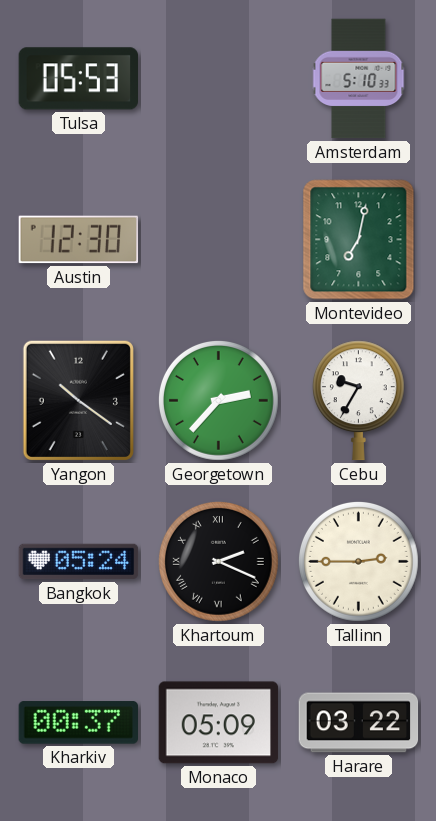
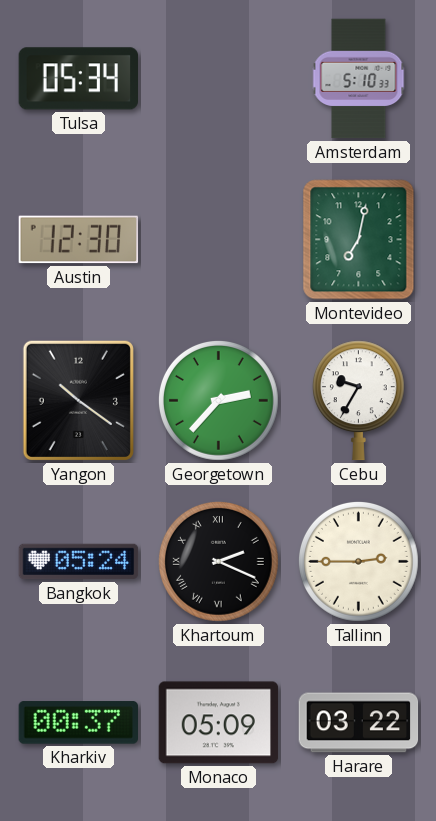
Tulsa: 05:53 -> 05:34 (79, 79)
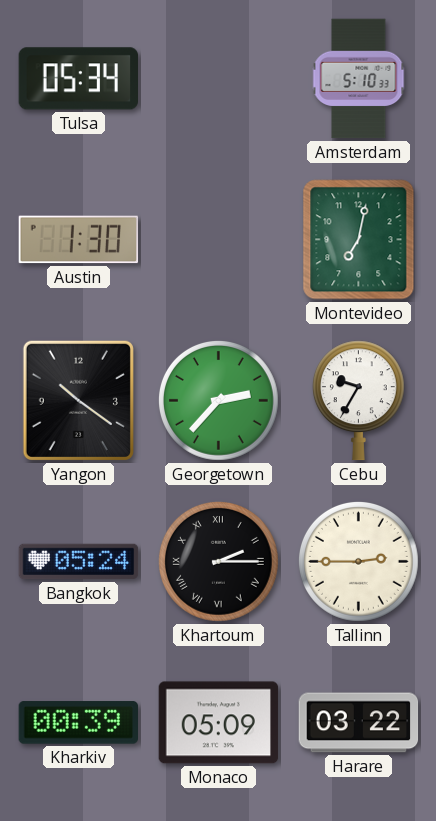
Austin: 12:30 -> 1:30 (79, 240)
Khartoum: 2:19 -> 2:15 (218, 561)
Kharkiv: 00:37 -> 00:39 (79, 723)
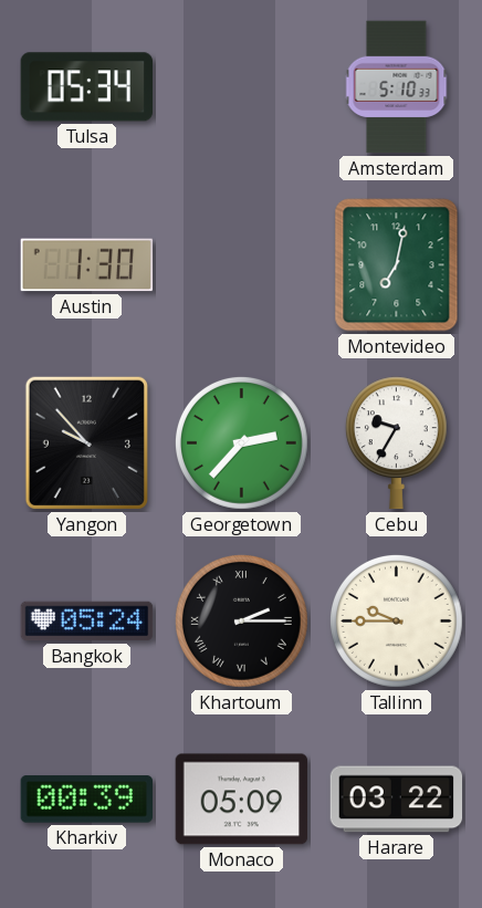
Yangon: 10:21 -> 9:53 (86, 442)
Tallinn: 2:45 -> 9:45 (396, 620)
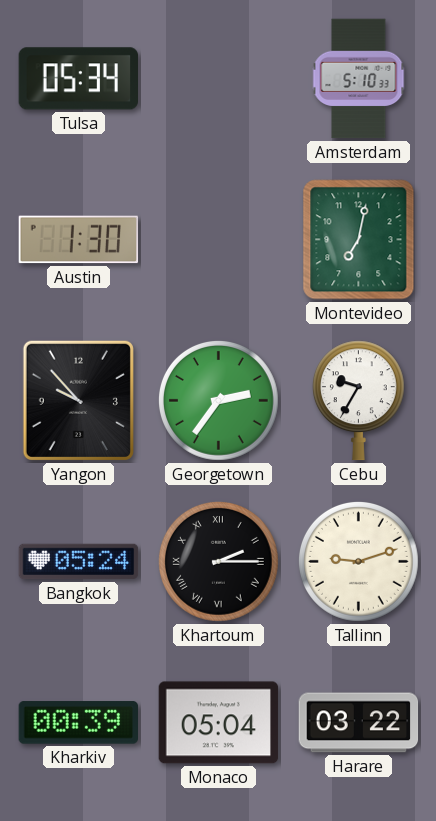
Georgetown: 2:37 -> 2:36 (218, 400)
Tallinn: 9:45 -> 9:12 (358, 561)
Monaco: 05:09 -> 05:04 (219, 723)
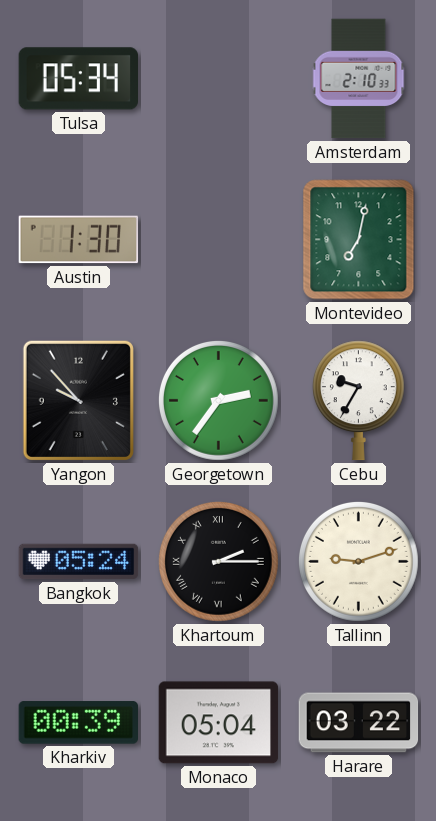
Amsterdam: 5:10 -> 2:10 (359, 79)
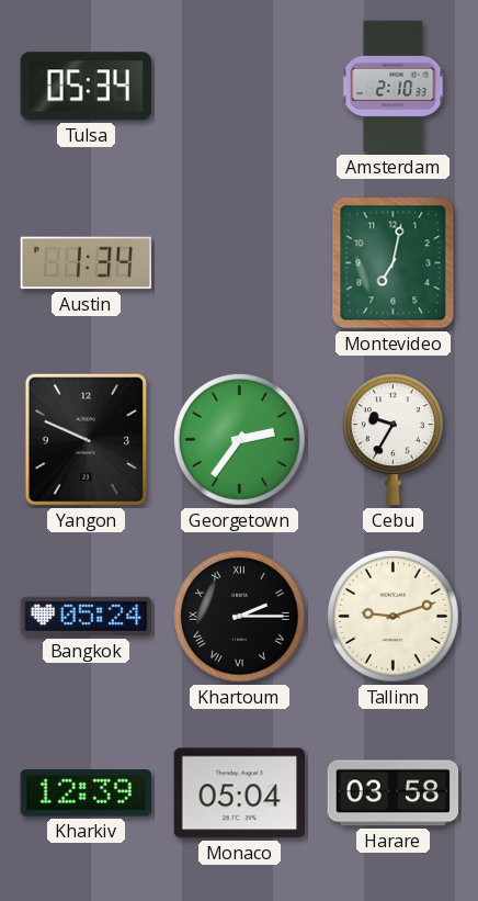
Austin: 1:30 -> 1:34 (87, 263)
Yangon: 9:53 -> 9:49 (86, 439)
Kharkiv: 00:39 -> 12:39 (87, 793)
Harare: 03:22 -> 03:58 (394, 793)
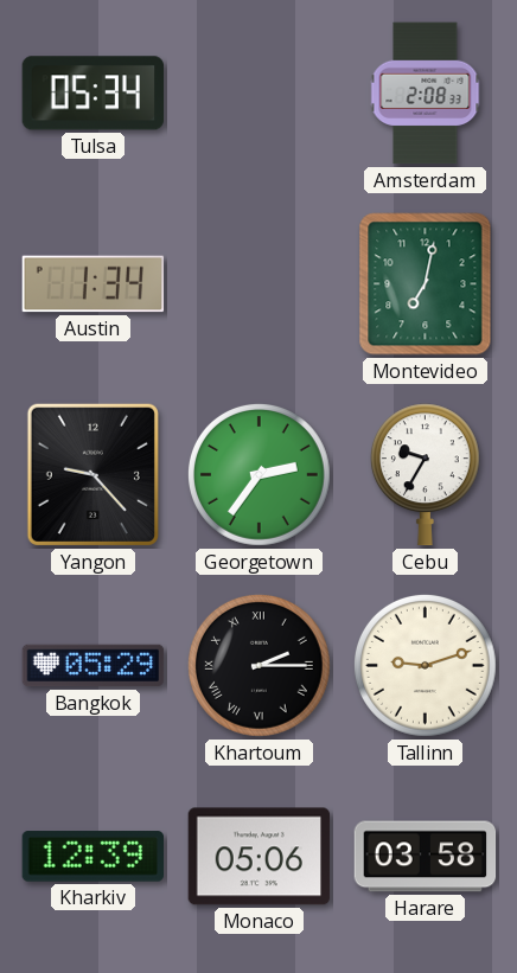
Amsterdam: 2:10 -> 2:08 (426, 94)
Yangon: 9:49 -> 9:23 (92, 474)
Bangkok: 05:24 -> 05:29 (94, 666)
Monaco: 05:04 -> 05:06 (260, 857)
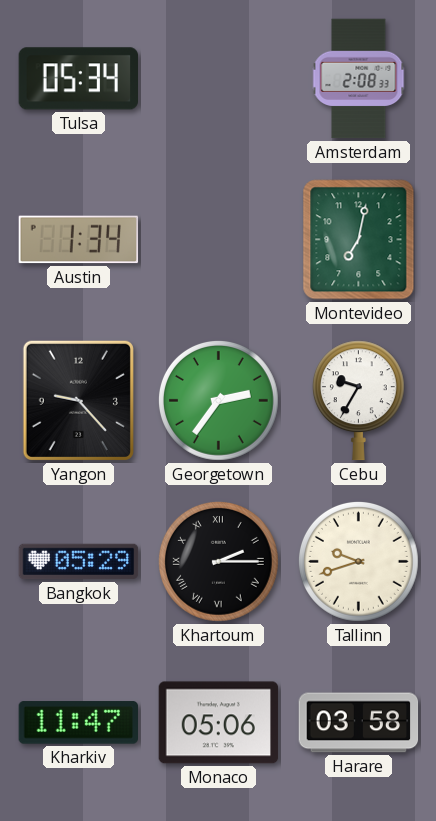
Tallinn: 9:12 -> 9:42 (358, 561)
Kharkiv: 12:39 -> 11:47 (79, 723)
